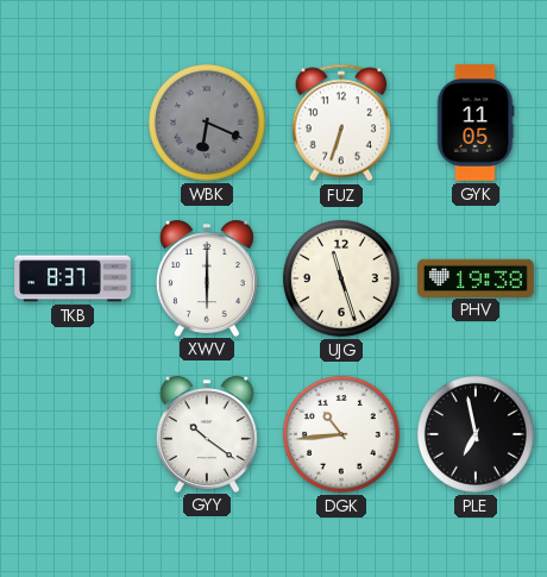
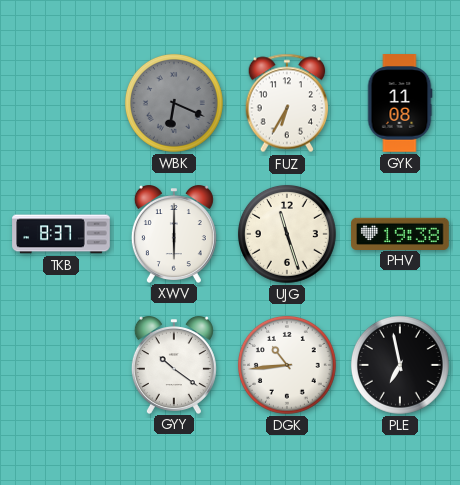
FUZ: 6:33 -> 6:35 (287, 103)
GYK: 11:05 -> 11:08 (400, 103)
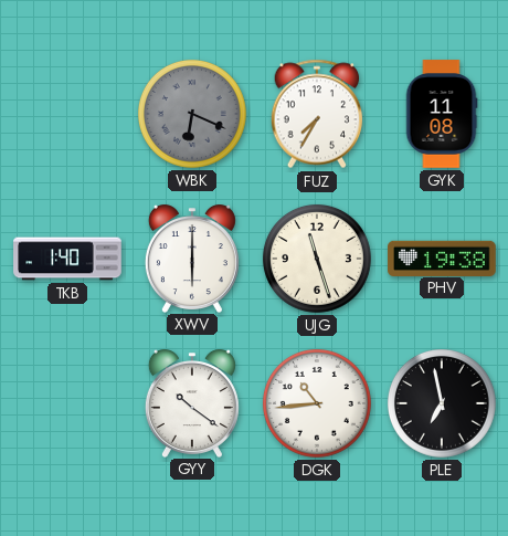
FUZ: 6:35 -> 7:35 (317, 114)
TKB: 8:37 -> 1:40 (67, 259)
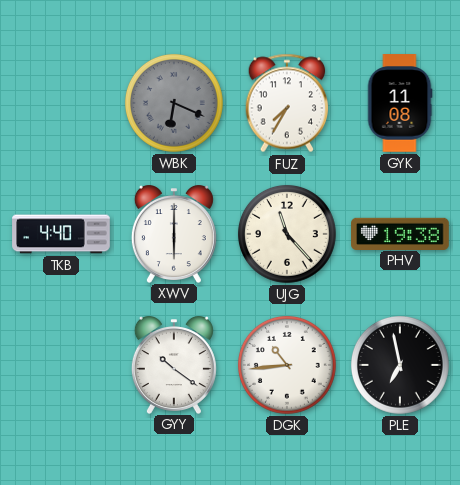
TKB: 1:40 -> 4:40 (61, 234)
UJG: 11:27 -> 11:23 (287, 234)
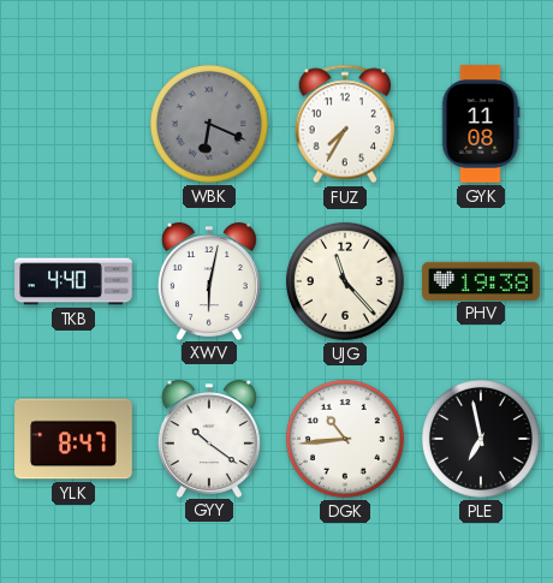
XWV: 6:00 -> 6:02 (209, 281)
YLK: none -> 8:47 (73, 439)
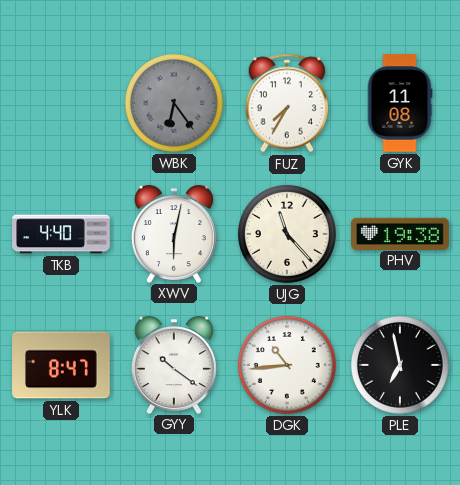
WBK: 6:19 -> 6:24 (174, 103)
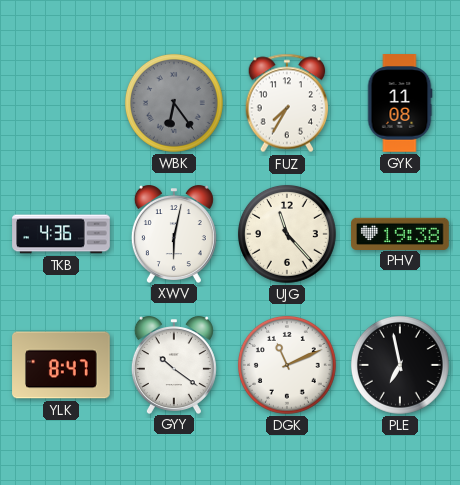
TKB: 4:40 -> 4:36 (61, 234)
DGK: 10:44 -> 11:11 (287, 365)
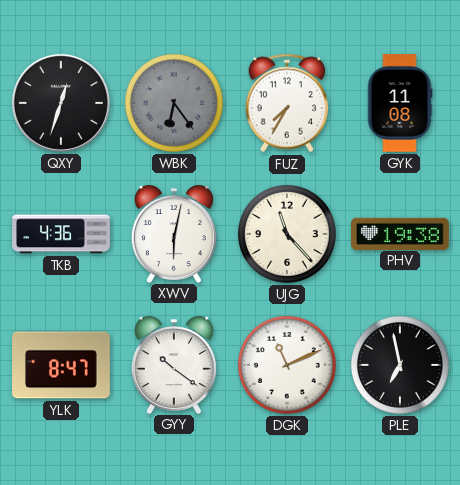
QXY: none -> 12:33 (61, 103)
